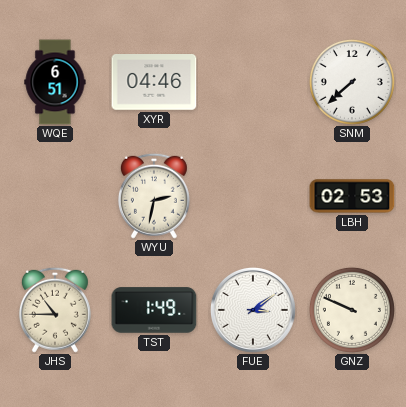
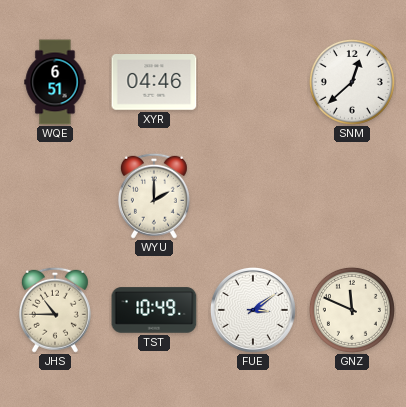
SNM: 7:38 -> 12:38 (352, 82)
WYU: 2:32 -> 2:00 (154, 196)
LBH: 02:53 -> none (352, 196)
TST: 1:49 -> 10:49 (154, 310)
GNZ: 9:49 -> 11:49 (352, 310)
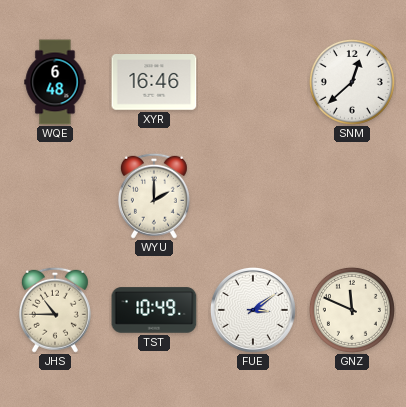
WQE: 6:51 -> 6:48 (55, 82)
XYR: 04:46 -> 16:46 (154, 83)
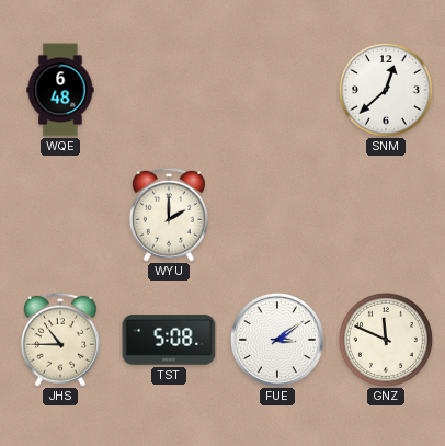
XYR: 16:46 -> none (154, 83)
TST: 10:49 -> 5:08 (169, 340)
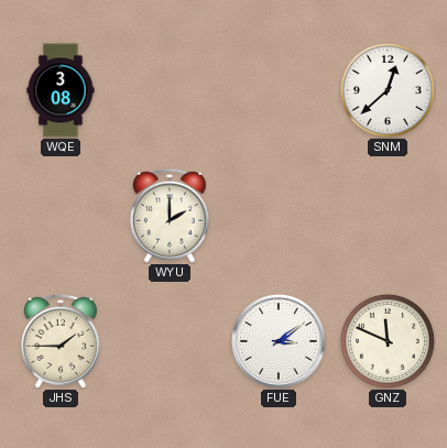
WQE: 6:48 -> 3:08 (61, 90)
JHS: 10:45 -> 1:45 (61, 341)
TST: 5:08 -> none (169, 340)
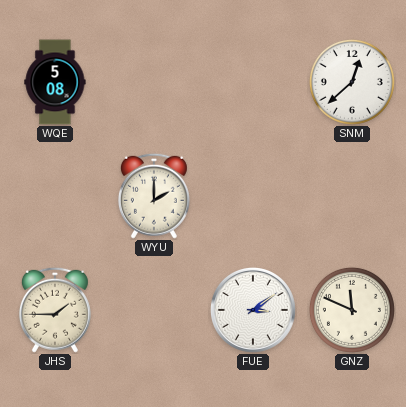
WQE: 3:08 -> 5:08 (55, 82)
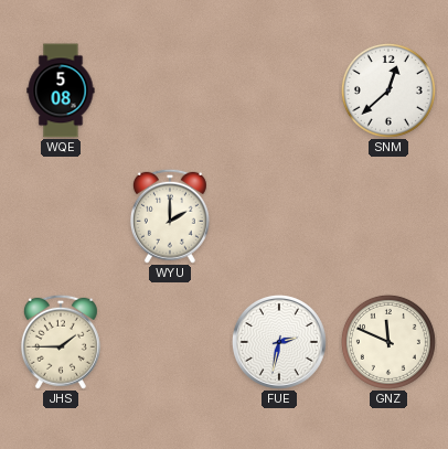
FUE: 3:09 -> 2:32 (279, 342)
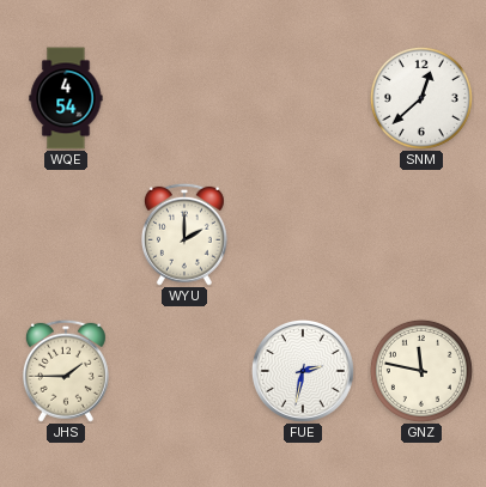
WQE: 5:08 -> 4:54 (66, 98)
GNZ: 11:49 -> 11:47 (421, 371)
